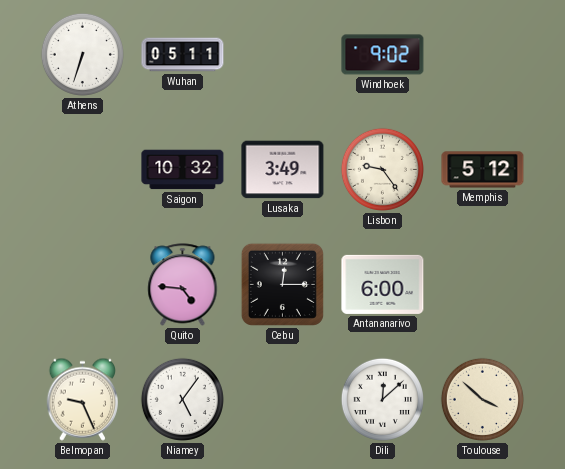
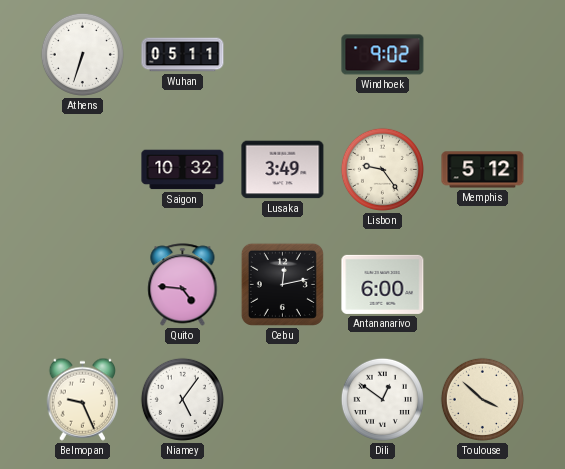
Cebu: 12:15 -> 12:13 (282, 284)
Dili: 12:08 -> 12:51 (382, 399)
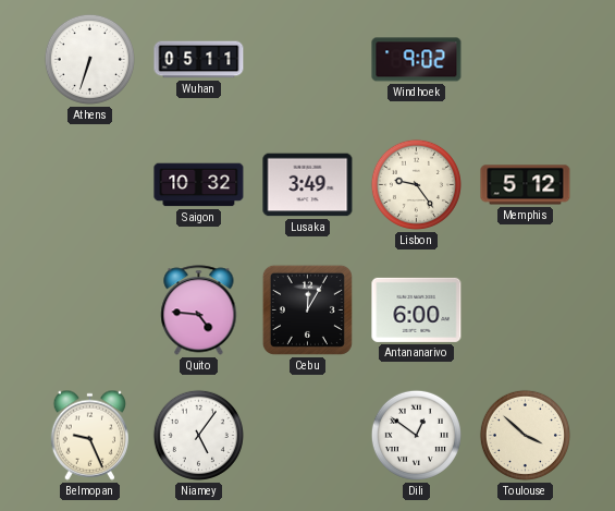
Cebu: 12:13 -> 12:05 (307, 309)
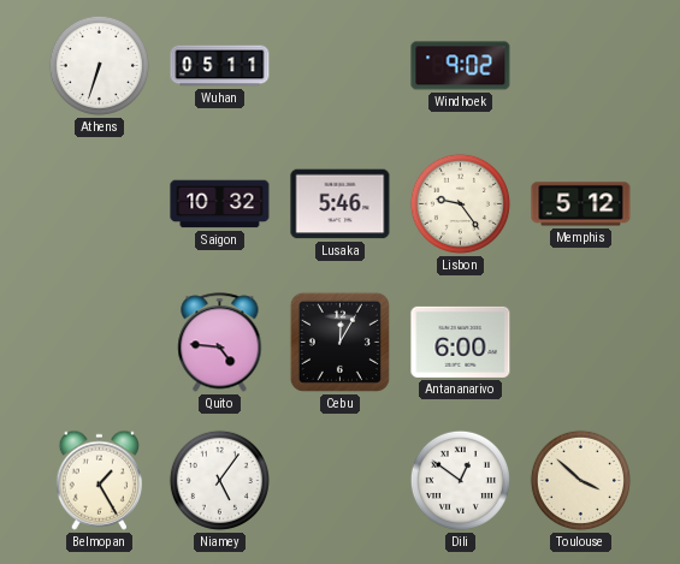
Lusaka: 3:49 -> 5:46 (341, 204)
Belmopan: 9:26 -> 1:25 (100, 480)
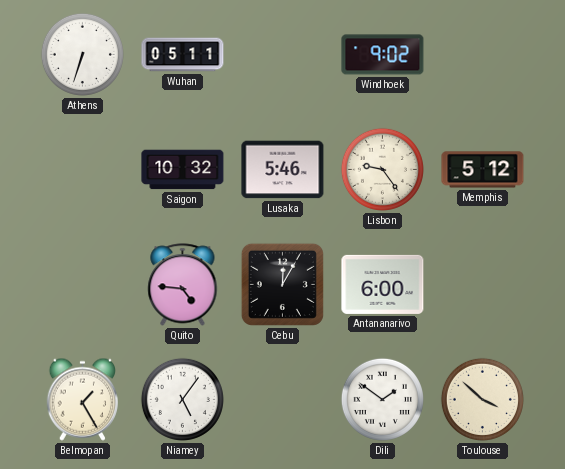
Dili: 12:51 -> 1:51 (382, 399)
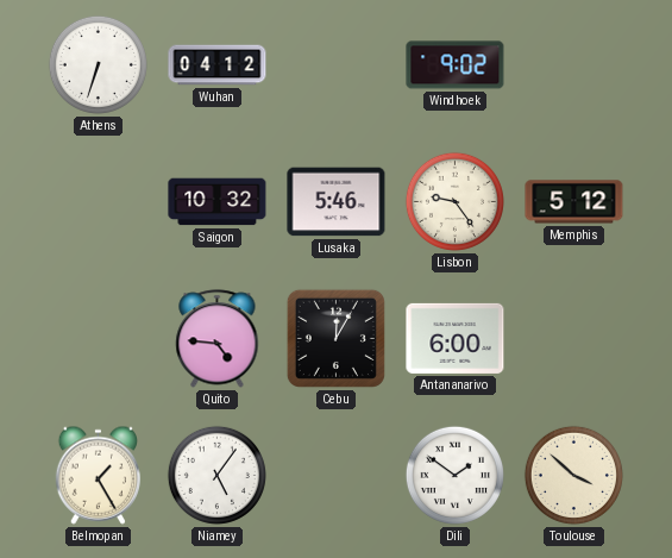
Wuhan: 05:11 -> 04:12 (218, 65)
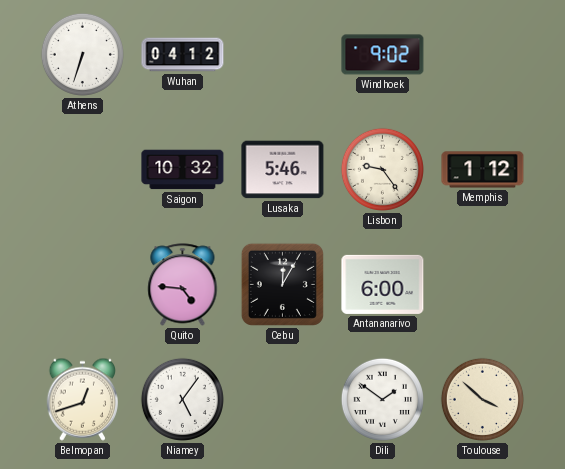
Memphis: 5:12 -> 1:12 (483, 170)
Belmopan: 1:25 -> 12:42 (83, 399)
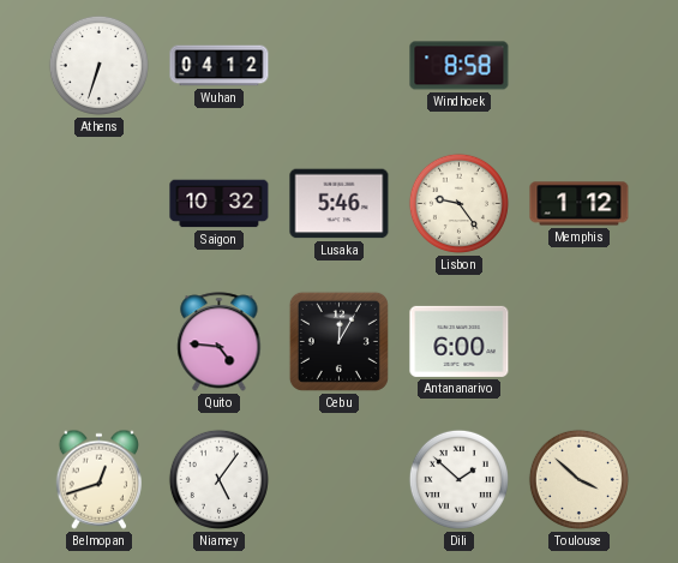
Windhoek: 9:02 -> 8:58 (460, 66)
Dili: 1:51 -> 1:52 (458, 479)
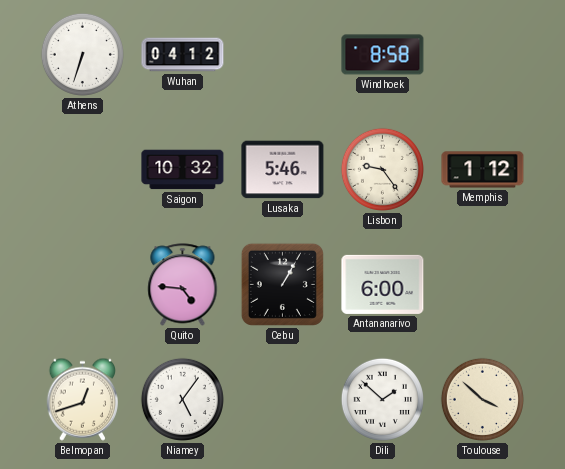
Cebu: 12:05 -> 1:05 (282, 284)
